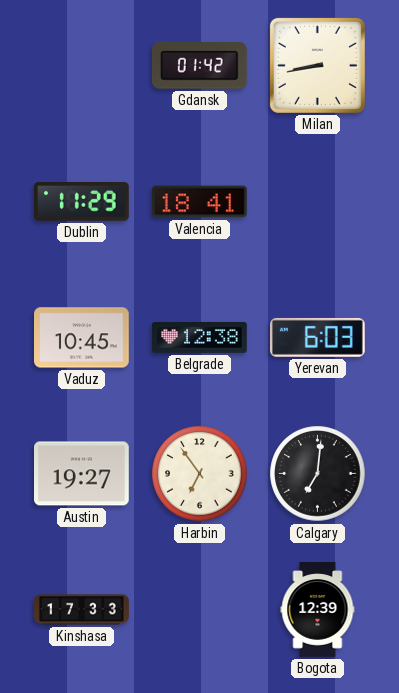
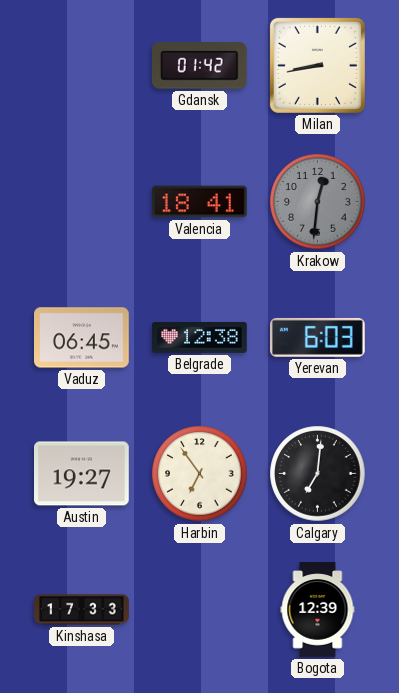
Dublin: 11:29 -> none (81, 202)
Krakow: none -> 12:31 (318, 202)
Vaduz: 10:45 -> 06:45 (82, 338)
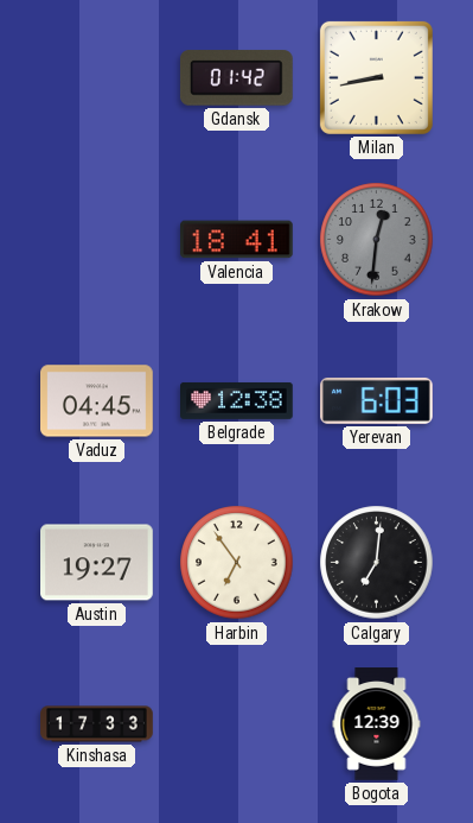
Vaduz: 06:45 -> 04:45 (97, 401)
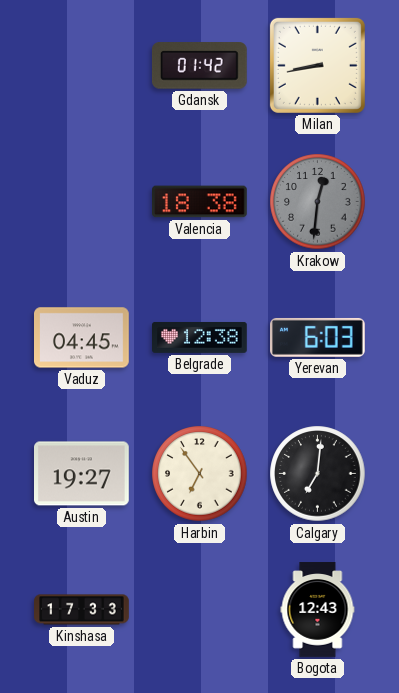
Valencia: 18:41 -> 18:38 (200, 202)
Bogota: 12:39 -> 12:43 (318, 610)
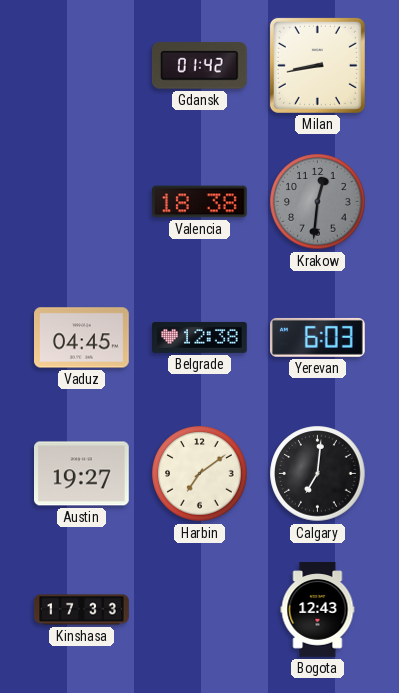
Harbin: 6:54 -> 7:09 (200, 474)
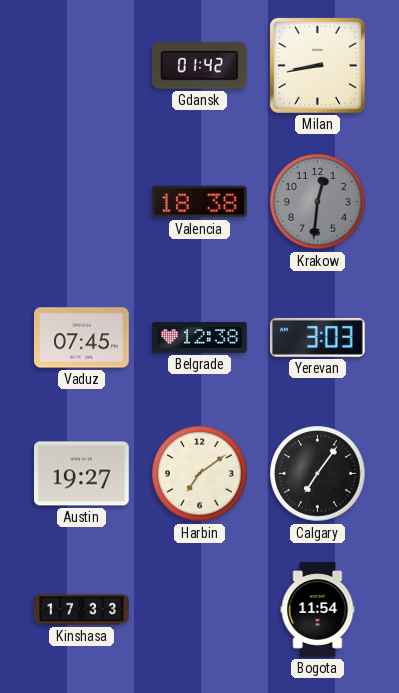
Vaduz: 04:45 -> 07:45 (82, 338)
Yerevan: 6:03 -> 3:03 (318, 337)
Calgary: 7:01 -> 7:06 (318, 474)
Bogota: 12:43 -> 11:54 (318, 610)
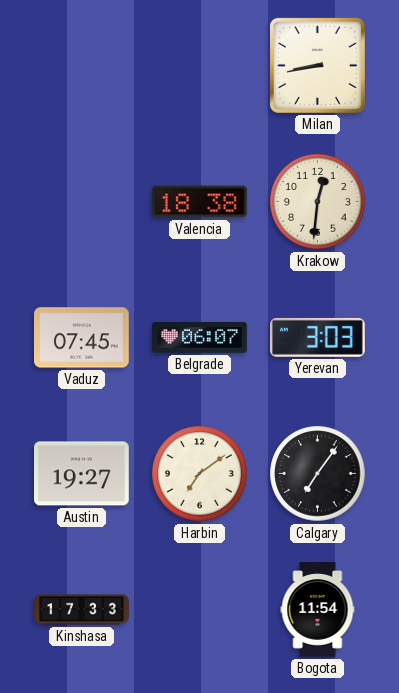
Gdansk: 01:42 -> none (199, 66)
Krakow dial: grey -> cream (318, 202)
Belgrade: 12:38 -> 06:07 (200, 337)
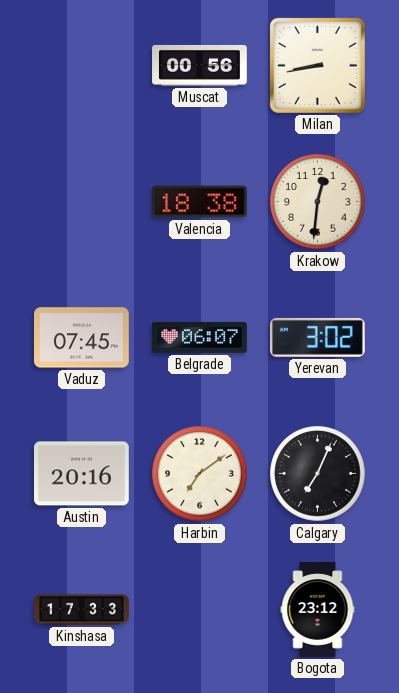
Muscat: none -> 00:56 (200, 65)
Yerevan: 3:03 -> 3:02 (318, 337)
Austin: 19:27 -> 20:16 (82, 474)
Calgary: 7:06 -> 7:04 (318, 474)
Bogota: 11:54 -> 23:12 (318, 610)
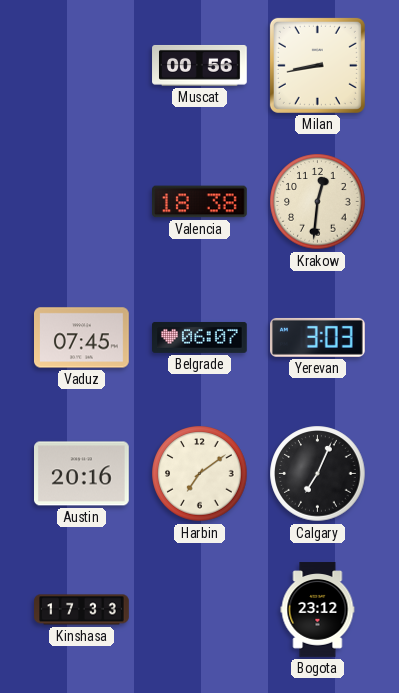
Yerevan: 3:02 -> 3:03 (318, 337)
